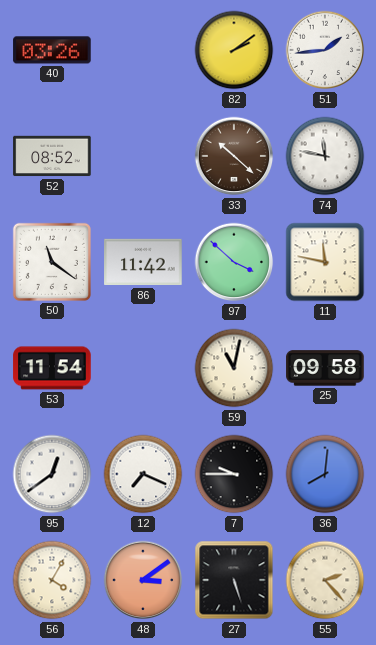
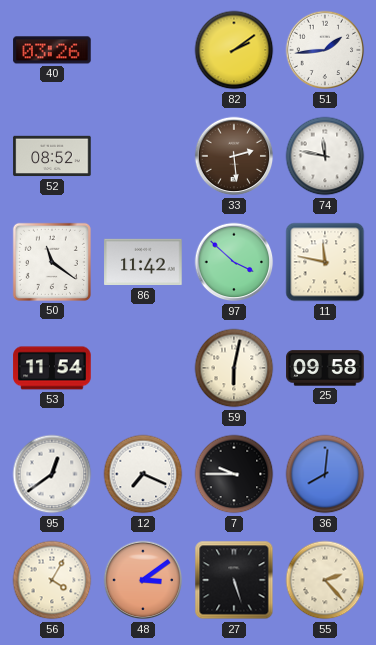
33: 10:22 -> 2:29 (234, 156)
59: 11:02 -> 6:02 (234, 368)
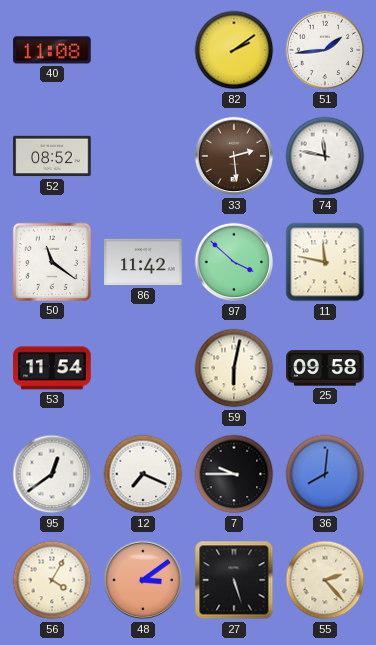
40: 03:26 -> 11:08 (52, 50)
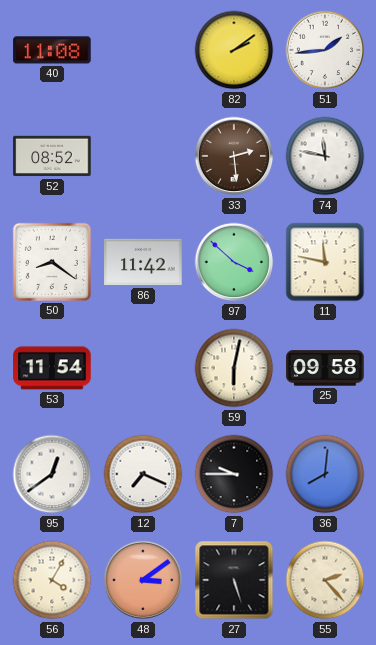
50: 11:21 -> 8:21 (52, 262)
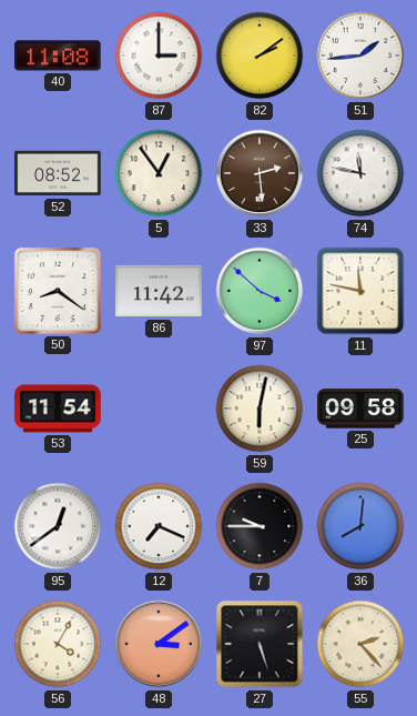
87: none -> 3:00 (159, 56)
5: none -> 12:54 (159, 173)
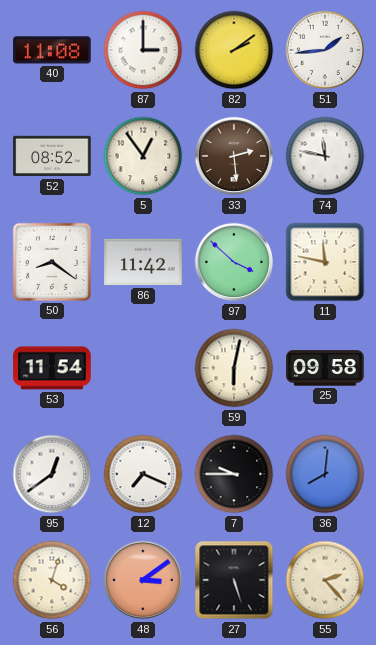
56: 4:05 -> 4:03 (52, 580)
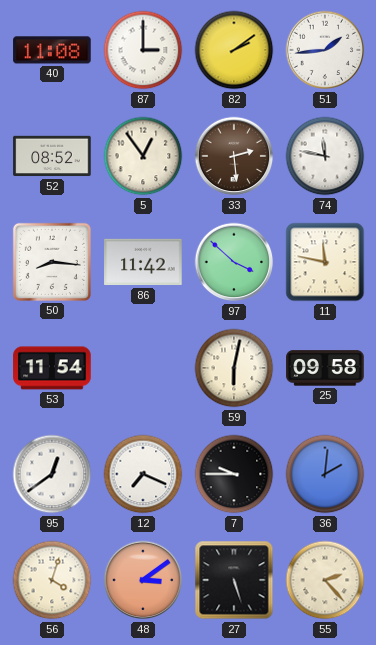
50: 8:21 -> 8:16 (52, 262)
36: 8:01 -> 2:01 (325, 474)
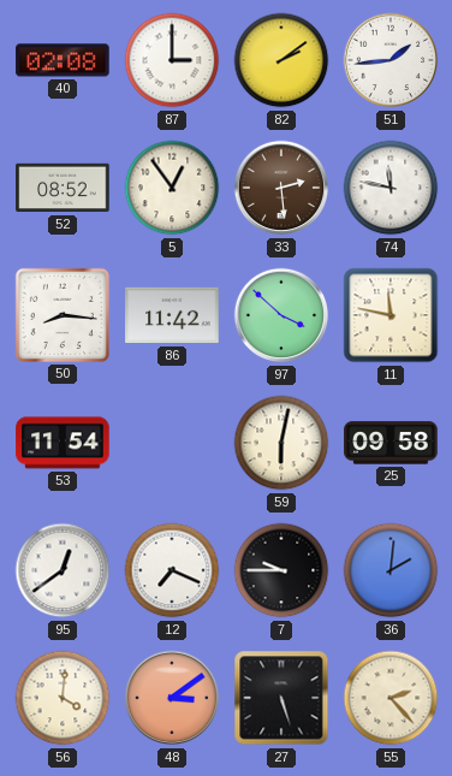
40: 11:08 -> 02:08 (63, 60)
56: 4:03 -> 4:01 (63, 698)
